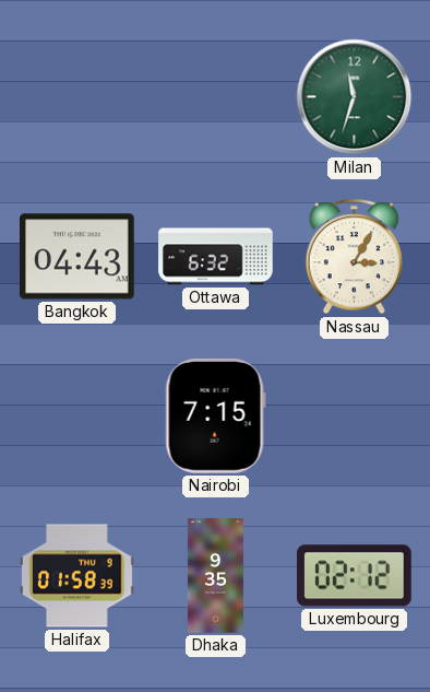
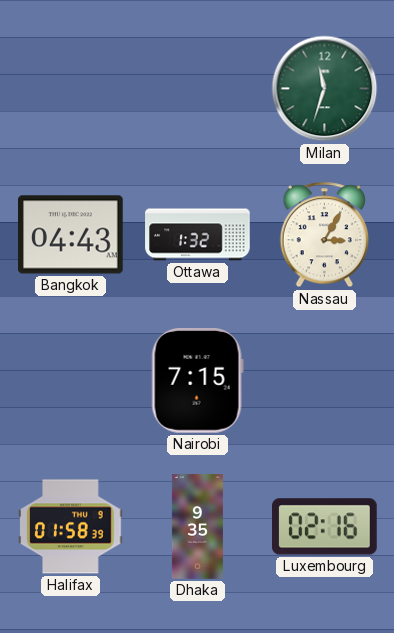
Ottawa: 6:32 -> 1:32 (198, 235)
Luxembourg: 02:12 -> 02:16 (325, 527)
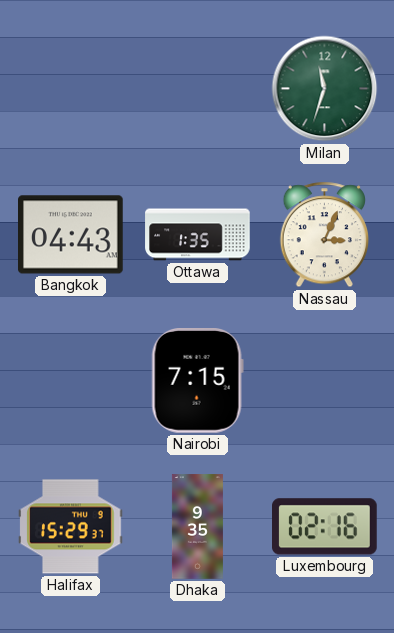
Ottawa: 1:32 -> 1:35 (198, 235)
Nassau: 3:05 -> 3:04 (324, 235)
Halifax: 01:58 -> 15:29 (71, 527)
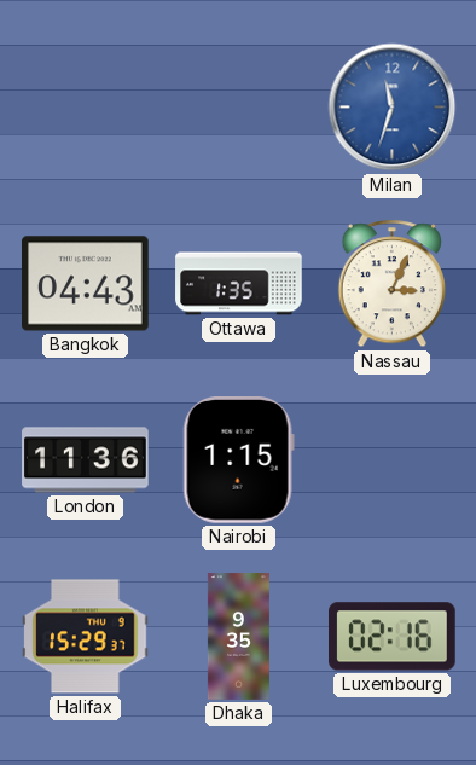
Milan dial: green -> blue (393, 108)
London: none -> 11:36 (86, 460)
Nairobi: 7:15 -> 1:15 (238, 460)
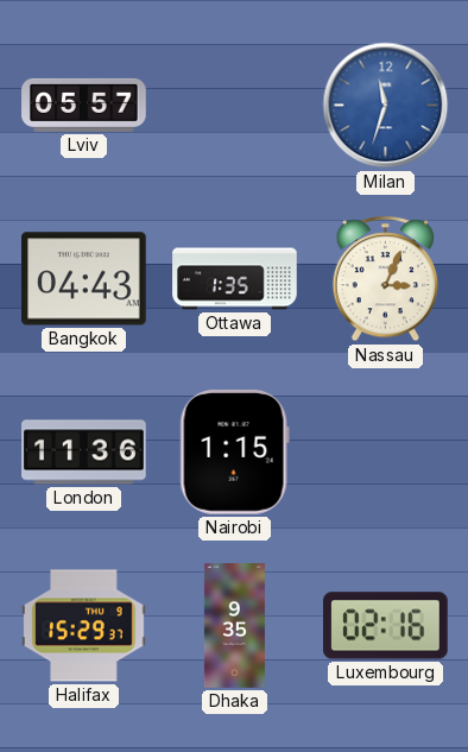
Lviv: none -> 05:57 (84, 105)
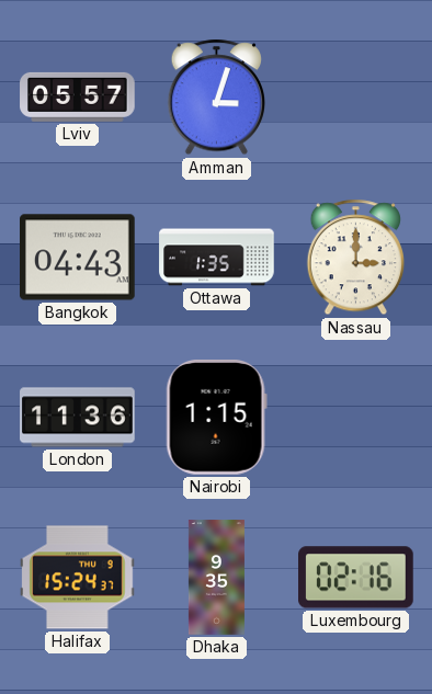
Amman: none -> 3:03 (216, 98)
Milan: 11:33 -> none (386, 106)
Nassau: 3:04 -> 3:00 (355, 258)
Halifax: 15:29 -> 15:24 (78, 578)
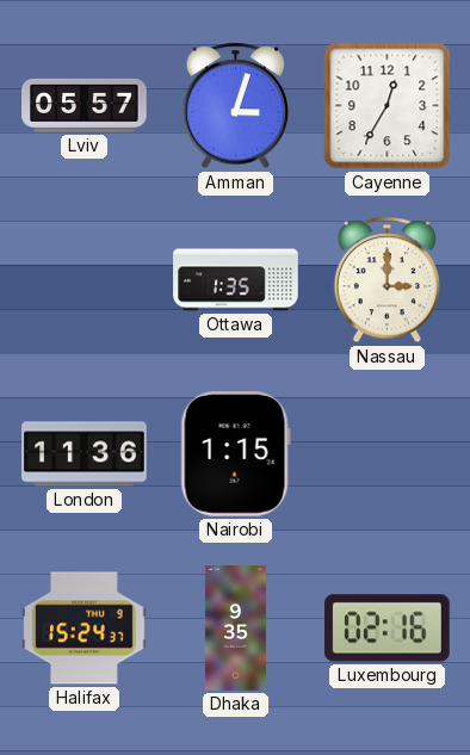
Cayenne: none -> 12:35 (388, 106)
Bangkok: 04:43 -> none (78, 258)
